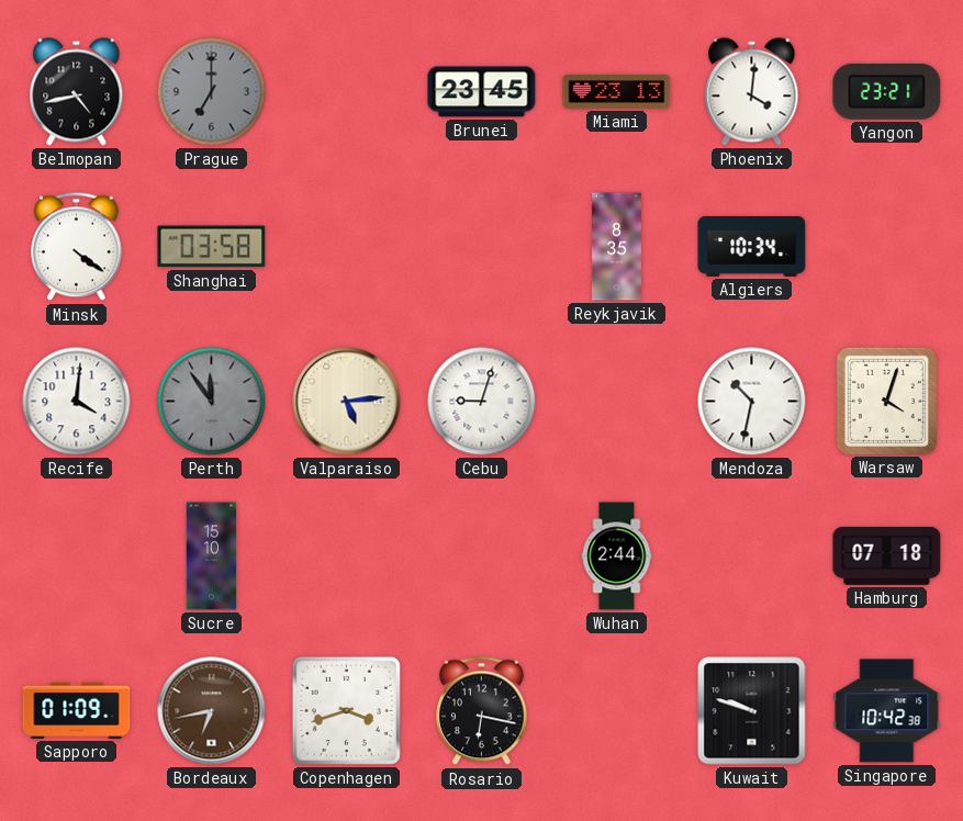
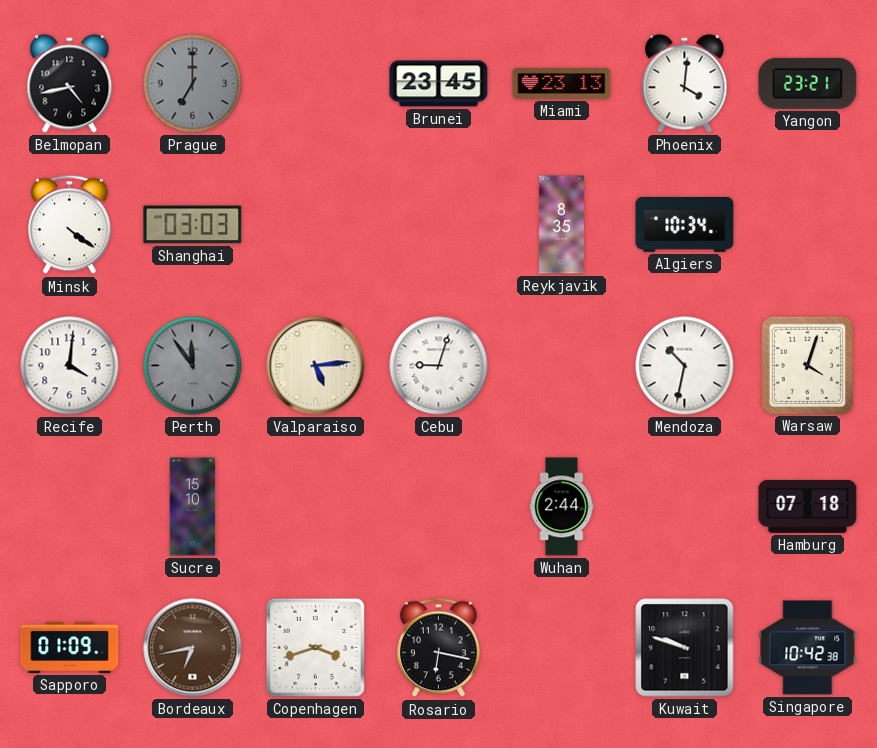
Shanghai: 03:58 -> 03:03 (193, 225)
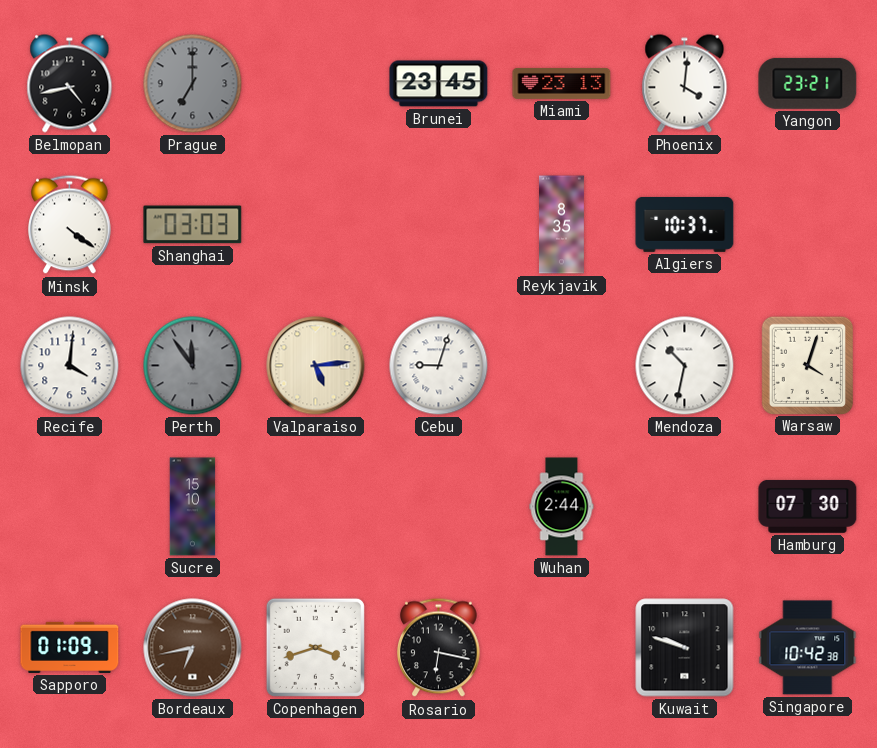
Algiers: 10:34 -> 10:37 (685, 224)
Hamburg: 07:18 -> 07:30 (808, 506)
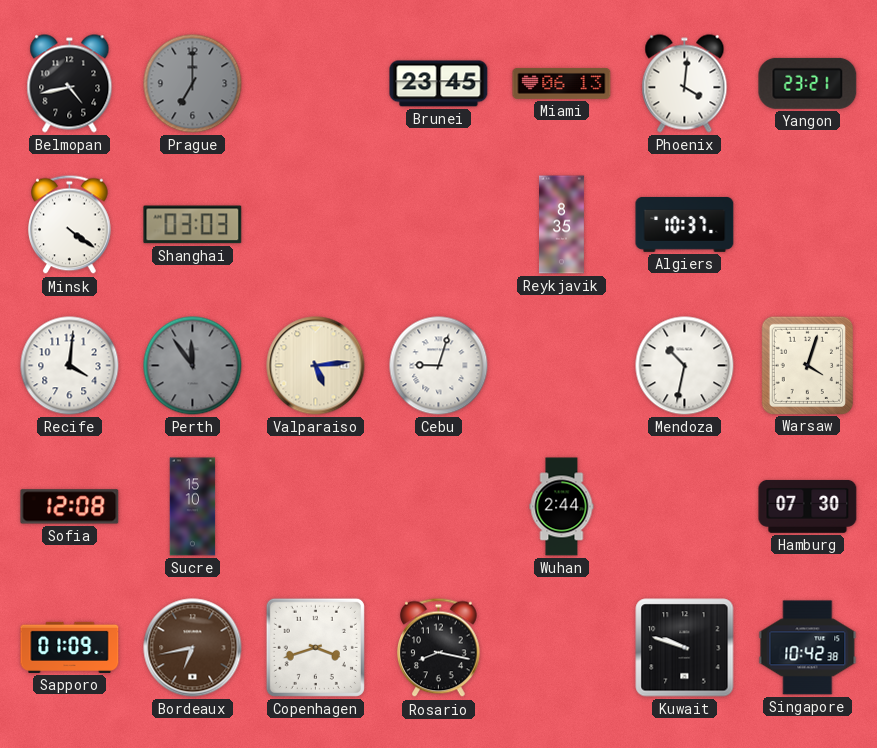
Miami: 23:13 -> 06:13 (562, 83)
Sofia: none -> 12:08 (70, 507)
Rosario: 6:17 -> 8:17 (439, 648)
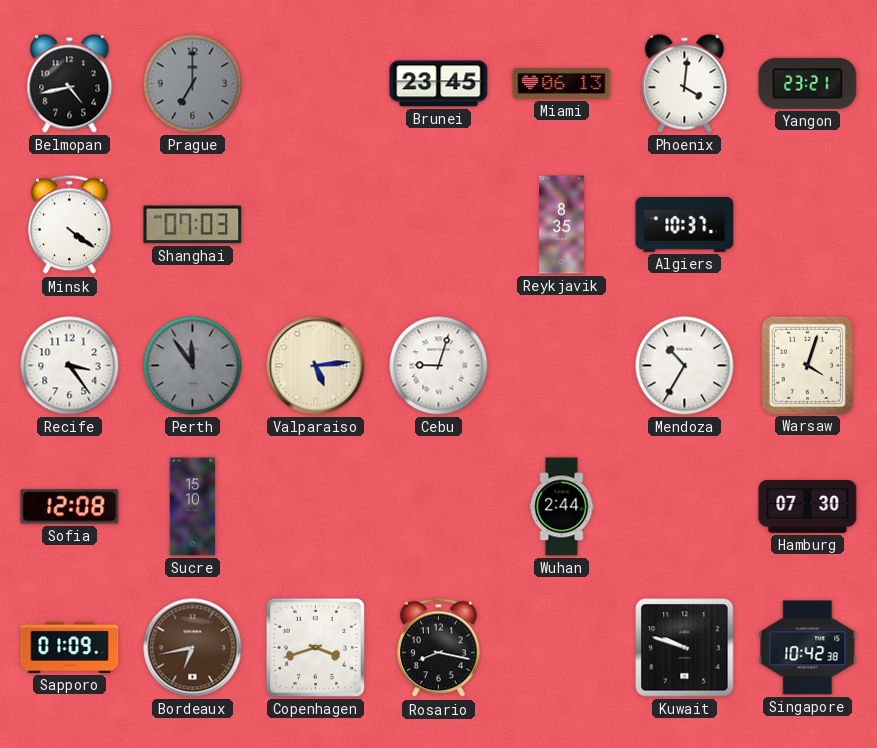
Shanghai: 03:03 -> 07:03 (193, 225)
Recife: 4:01 -> 3:24 (70, 366)
Mendoza: 10:32 -> 10:35 (685, 366)
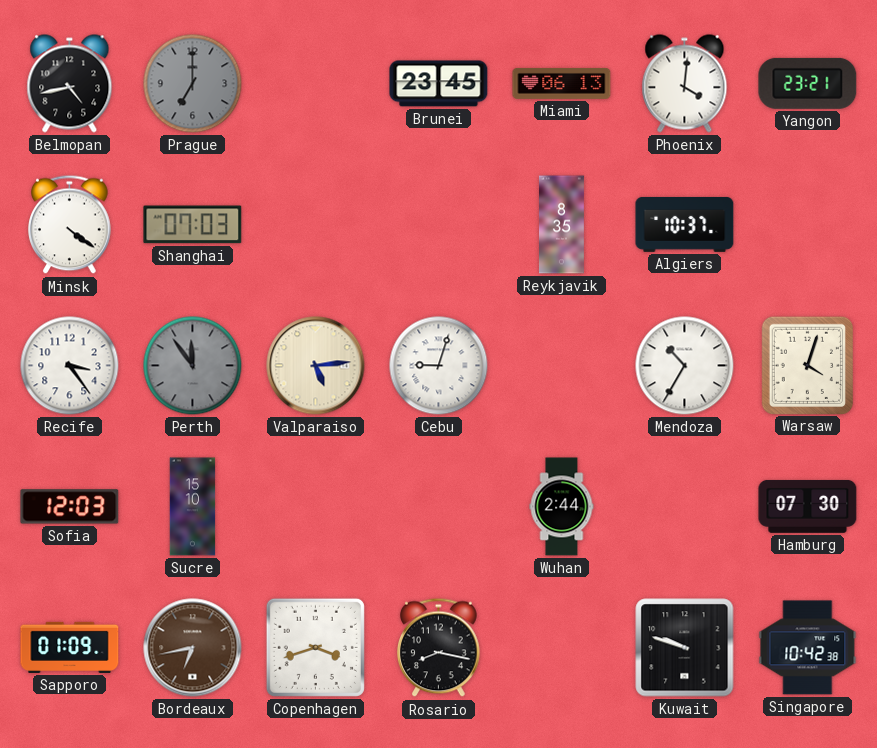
Sofia: 12:08 -> 12:03 (70, 507)
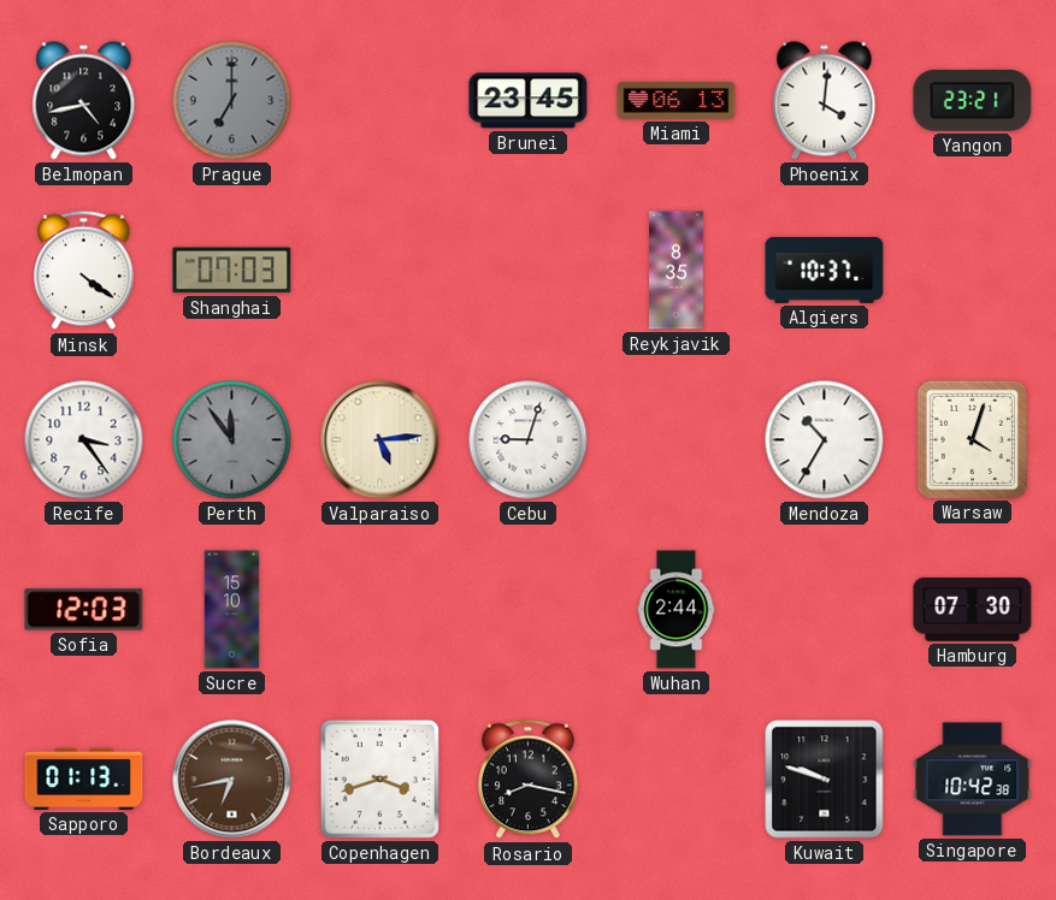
Sapporo: 01:09 -> 01:13 (84, 778)
